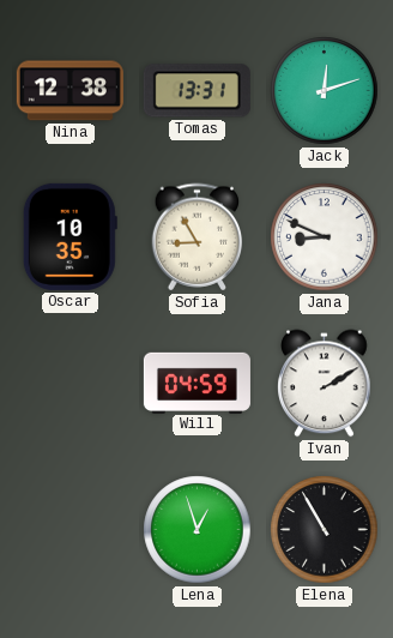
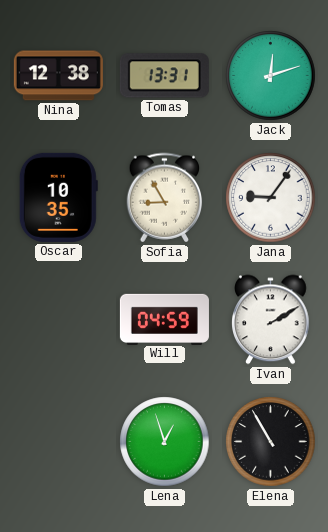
Jana: 8:49 -> 9:06 (271, 198)
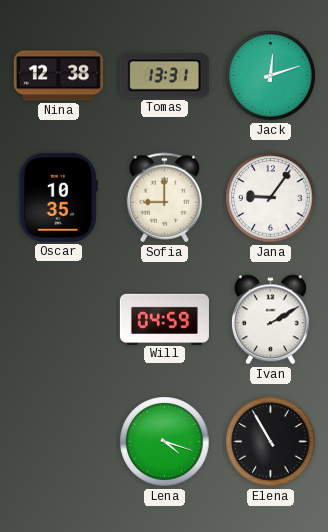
Sofia: 8:55 -> 9:00 (165, 198)
Lena: 12:57 -> 4:18 (165, 442)
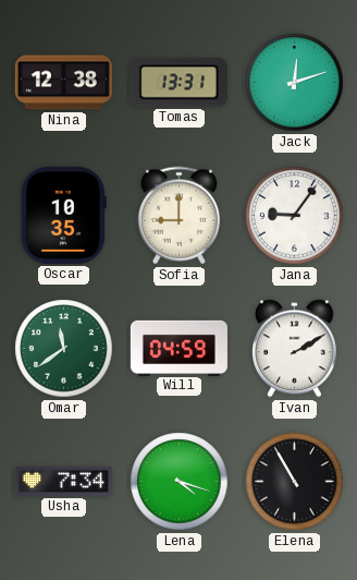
Omar: none -> 11:39 (64, 349)
Usha: none -> 7:34 (63, 481)
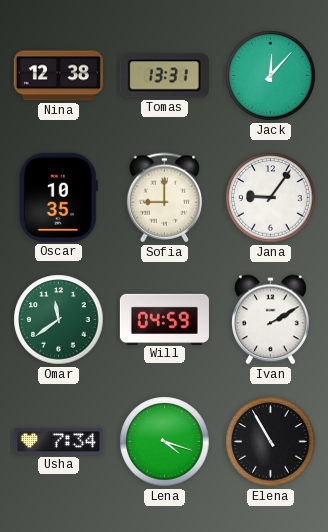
Jack: 12:12 -> 12:07 (271, 76)
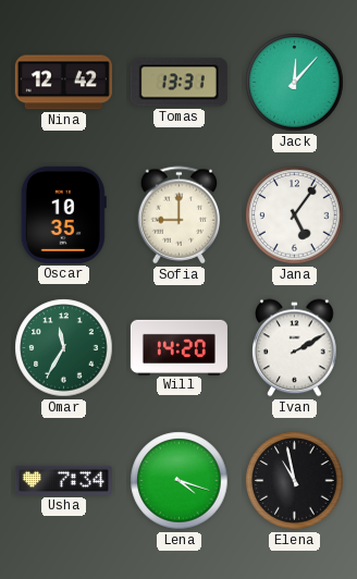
Nina: 12:38 -> 12:42 (63, 83)
Jana: 9:06 -> 5:06 (295, 215)
Omar: 11:39 -> 11:35 (64, 348)
Will: 04:59 -> 14:20 (178, 347)
Elena: 10:55 -> 10:58 (295, 481)
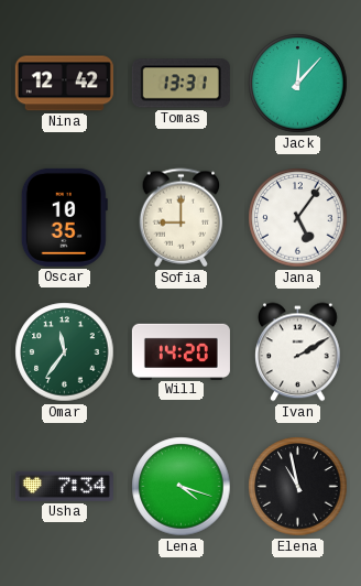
Omar: 11:35 -> 11:36 (65, 352)
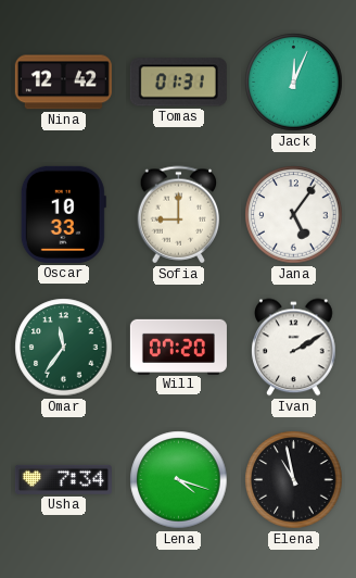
Tomas: 13:31 -> 01:31 (178, 83)
Jack: 12:07 -> 12:04 (294, 83)
Oscar: 10:35 -> 10:33 (63, 214)
Will: 14:20 -> 07:20 (178, 347)
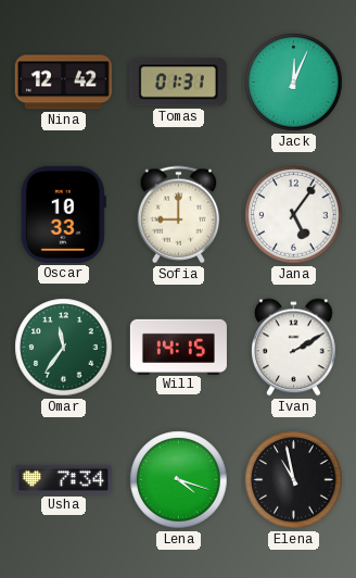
Will: 07:20 -> 14:15 (178, 347)
